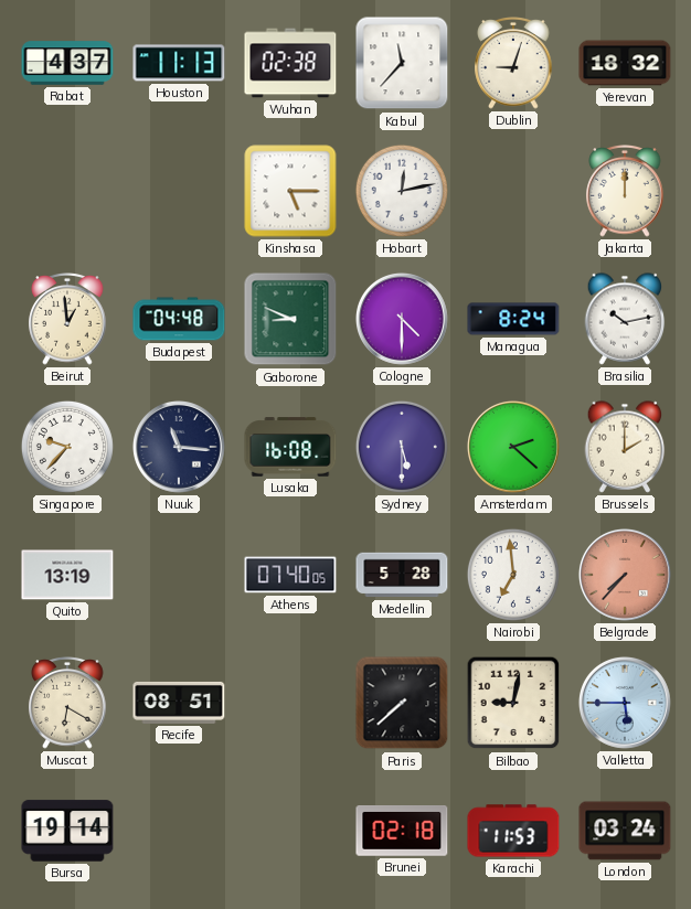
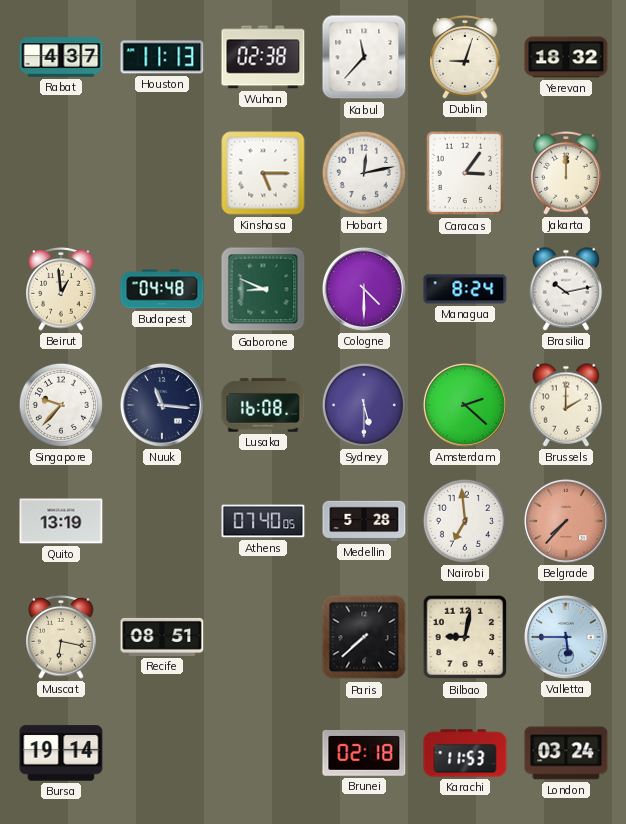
Caracas: none -> 3:06 (465, 173)
Muscat: 6:20 -> 6:17 (61, 637)
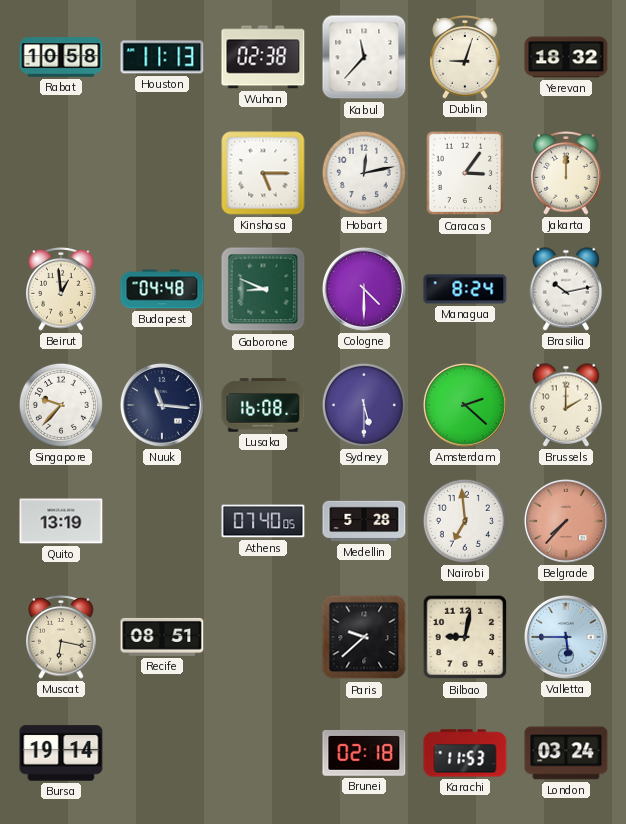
Rabat: 4:37 -> 10:58 (61, 57)
Paris: 7:38 -> 9:38 (364, 637)
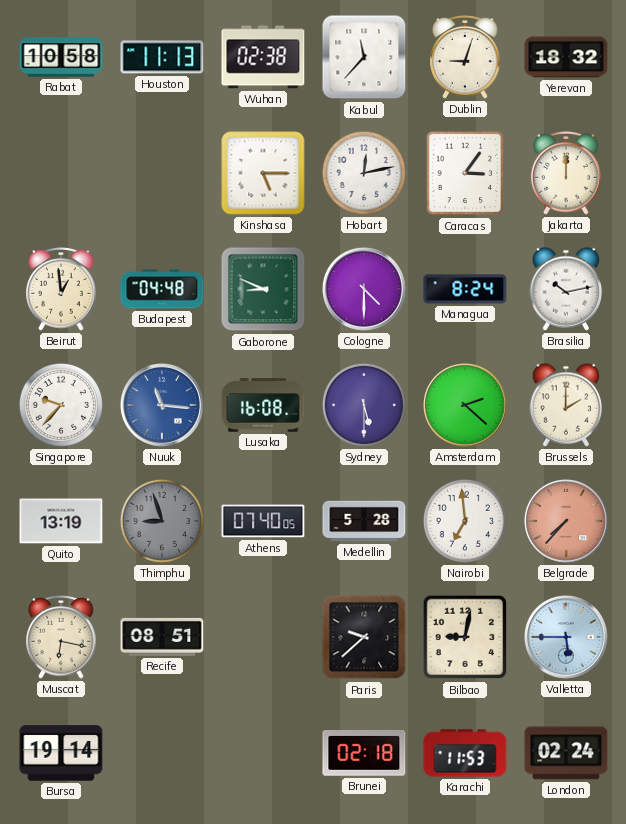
Nuuk dial: navy -> blue (162, 405)
Thimphu: none -> 8:57 (162, 521)
London: 03:24 -> 02:24 (566, 753)
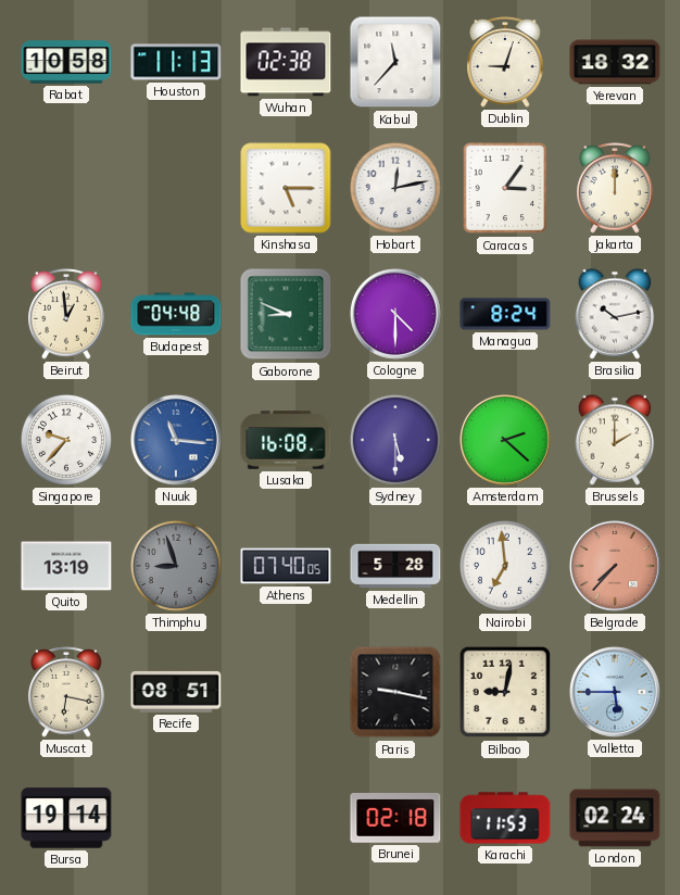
Paris: 9:38 -> 9:17 (395, 692)
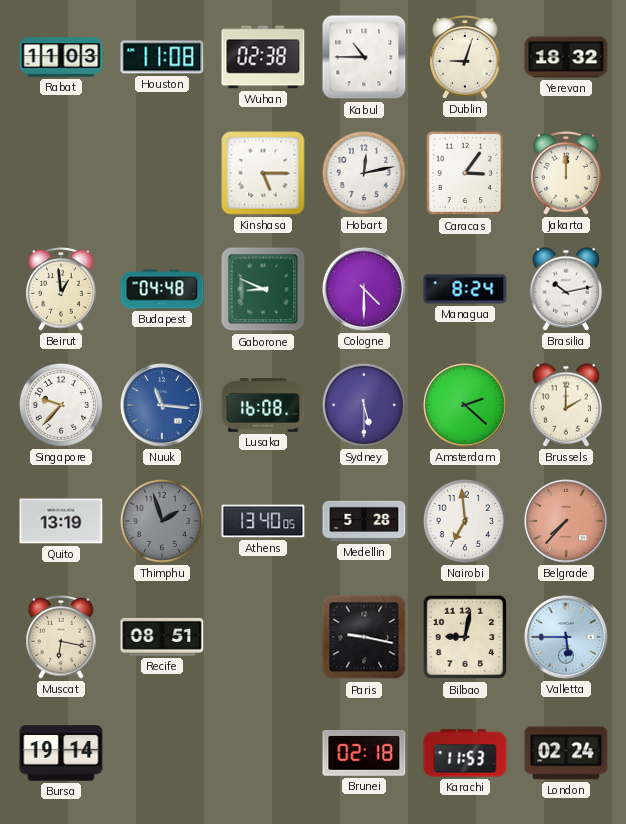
Rabat: 10:58 -> 11:03 (61, 57)
Houston: 11:13 -> 11:08 (162, 57)
Kabul: 11:37 -> 10:45 (364, 57)
Thimphu: 8:57 -> 1:57 (162, 521)
Athens: 07:40 -> 13:40 (263, 521)
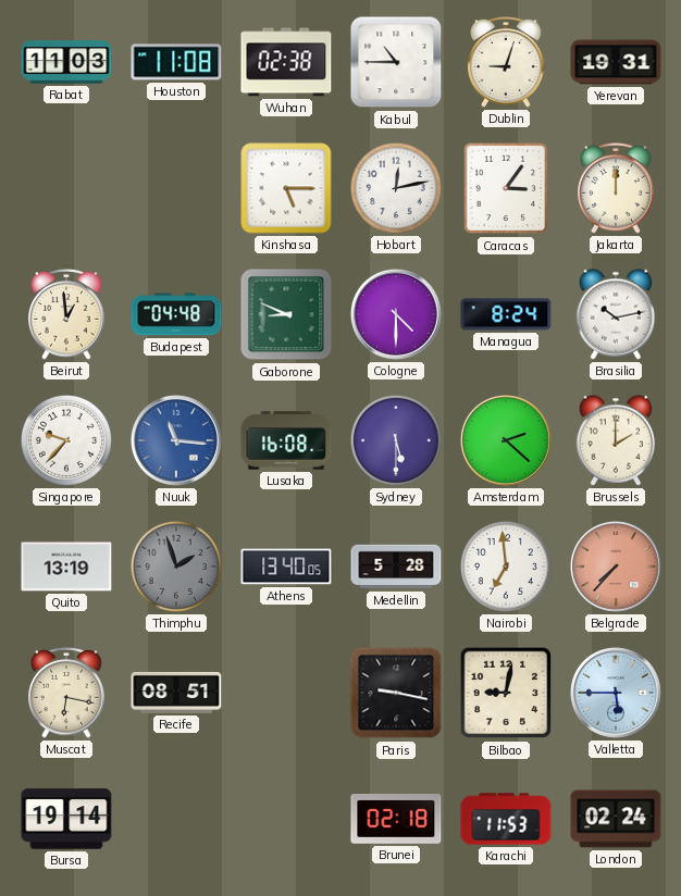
Yerevan: 18:32 -> 19:31 (616, 62)
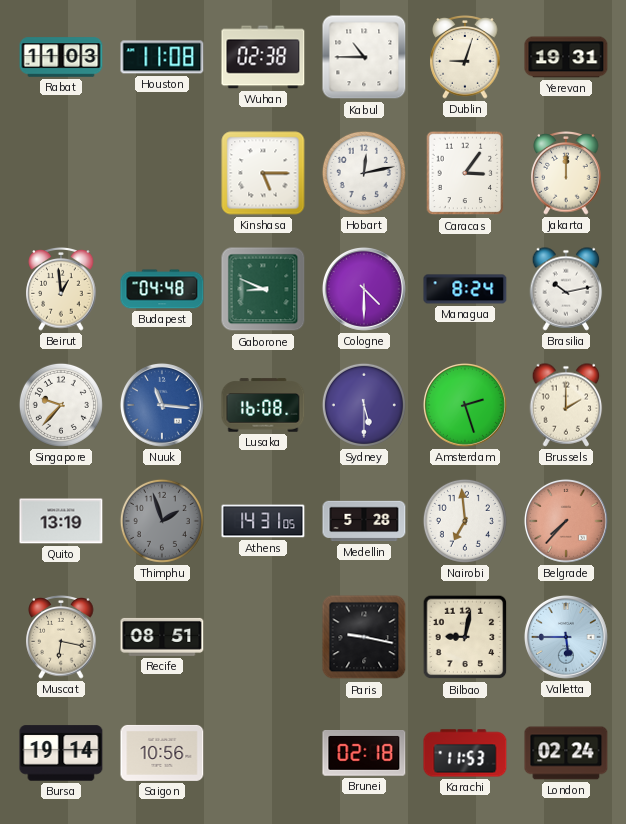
Amsterdam: 2:22 -> 2:27 (465, 405)
Athens: 13:40 -> 14:31 (263, 521)
Saigon: none -> 10:56 (162, 753)
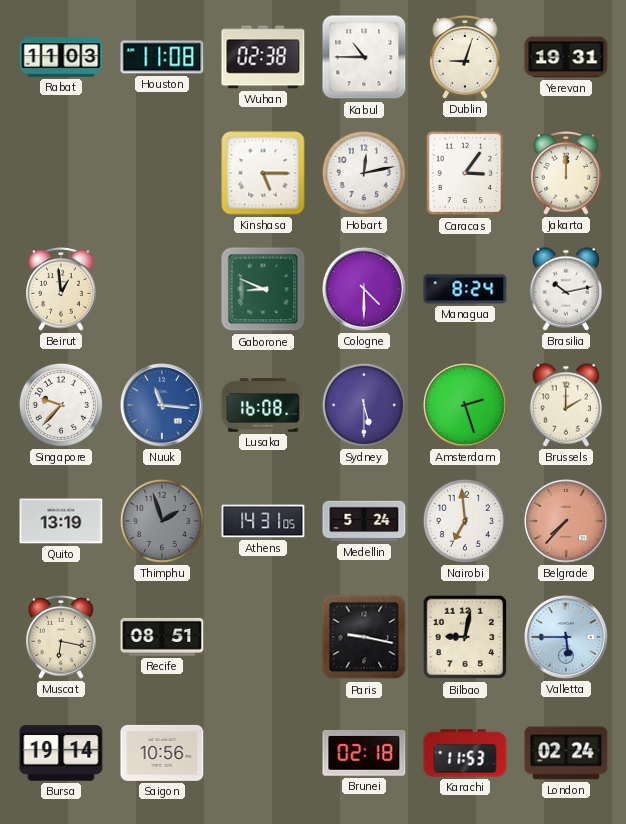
Budapest: 04:48 -> none (162, 289)
Medellin: 5:28 -> 5:24 (364, 521)
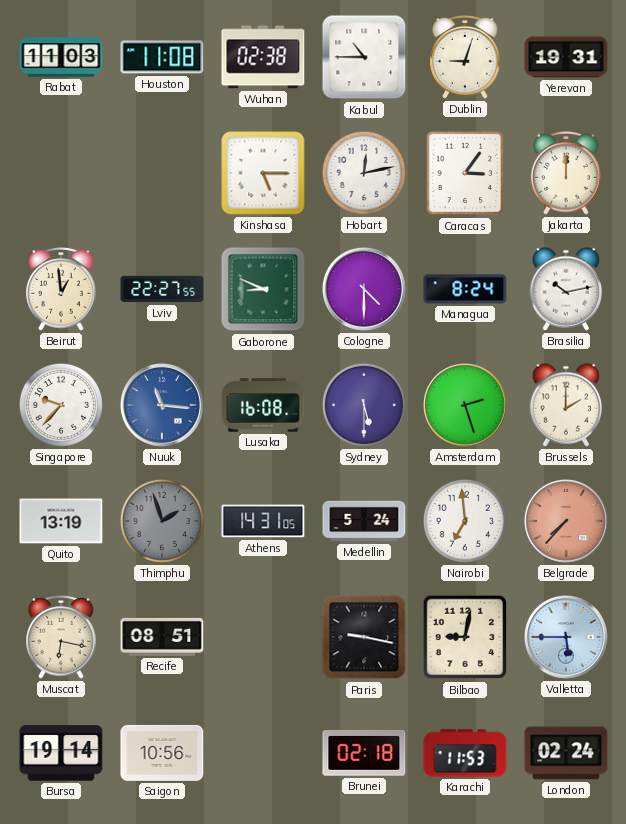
Lviv: none -> 22:27 (162, 289)
